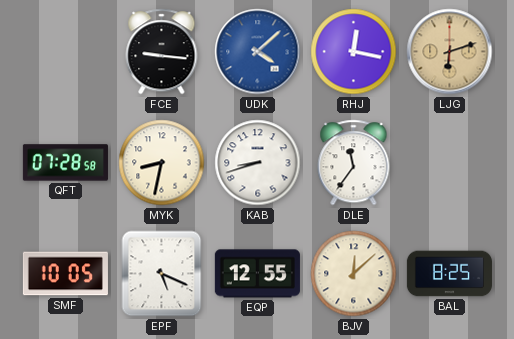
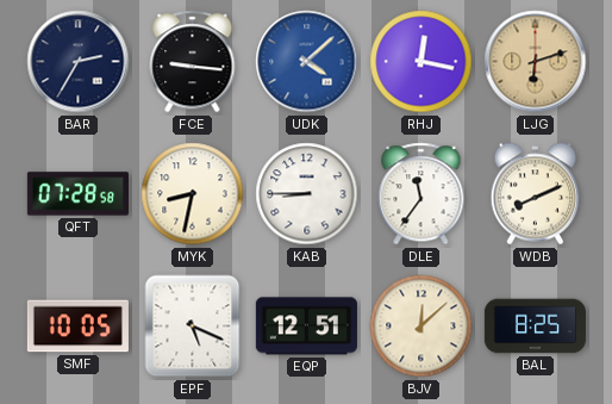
BAR: none -> 2:35 (79, 62)
KAB: 8:42 -> 8:45 (307, 194)
WDB: none -> 8:11 (536, 194)
EQP: 12:55 -> 12:51 (306, 327)
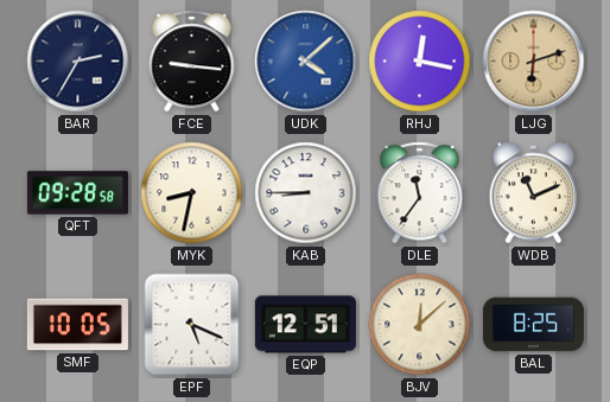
QFT: 07:28 -> 09:28 (77, 193)
WDB: 8:11 -> 11:11 (534, 193)
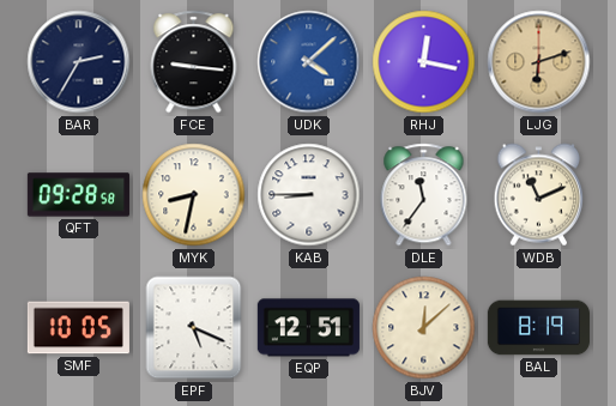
BAL: 8:25 -> 8:19 (538, 328)
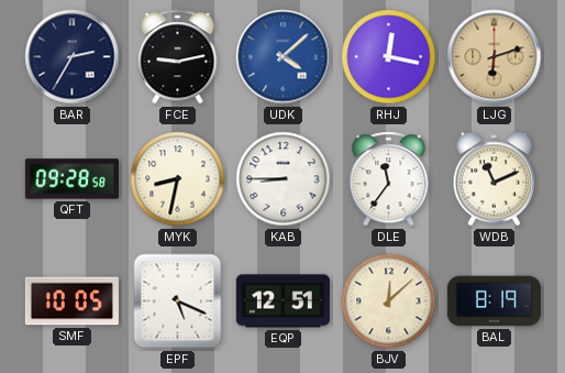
FCE: 9:16 -> 9:13 (178, 57)
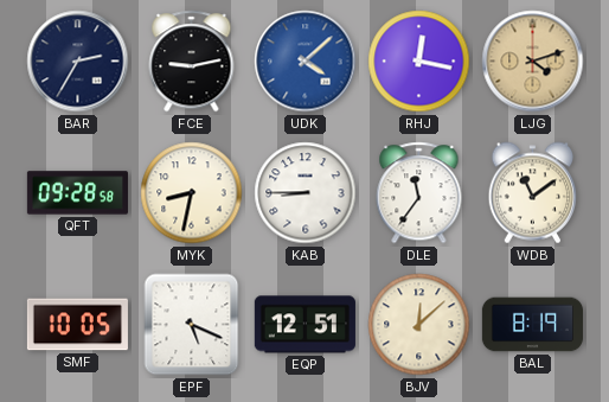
LJG: 6:12 -> 4:12 (533, 62)
WDB: 11:11 -> 11:09 (533, 193)
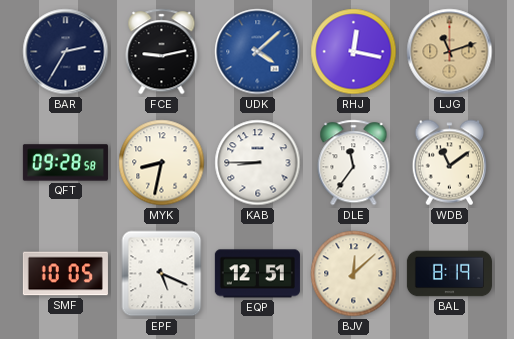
LJG: 4:12 -> 11:12 (450, 52)
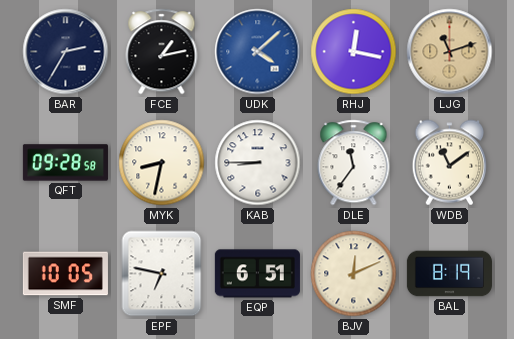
FCE: 9:13 -> 1:13 (162, 52)
EPF: 5:19 -> 6:47 (162, 274)
EQP: 12:51 -> 6:51 (257, 274)
BJV: 12:08 -> 12:11 (354, 274)
